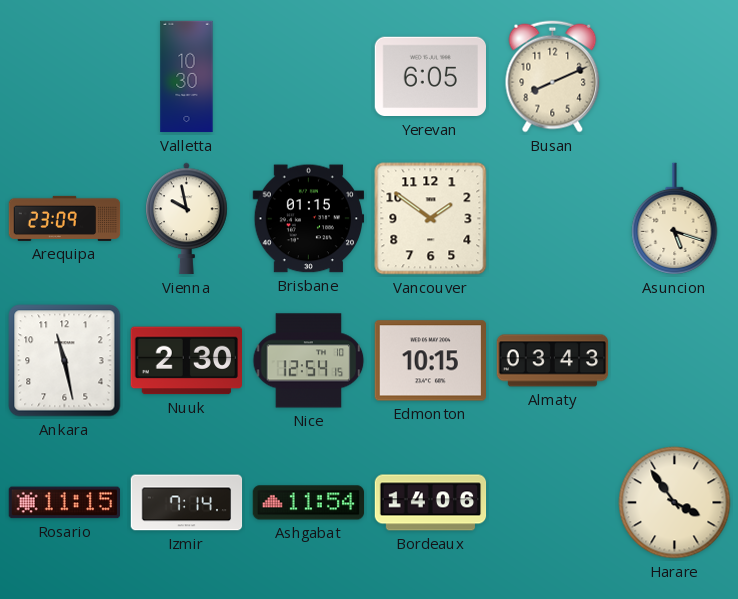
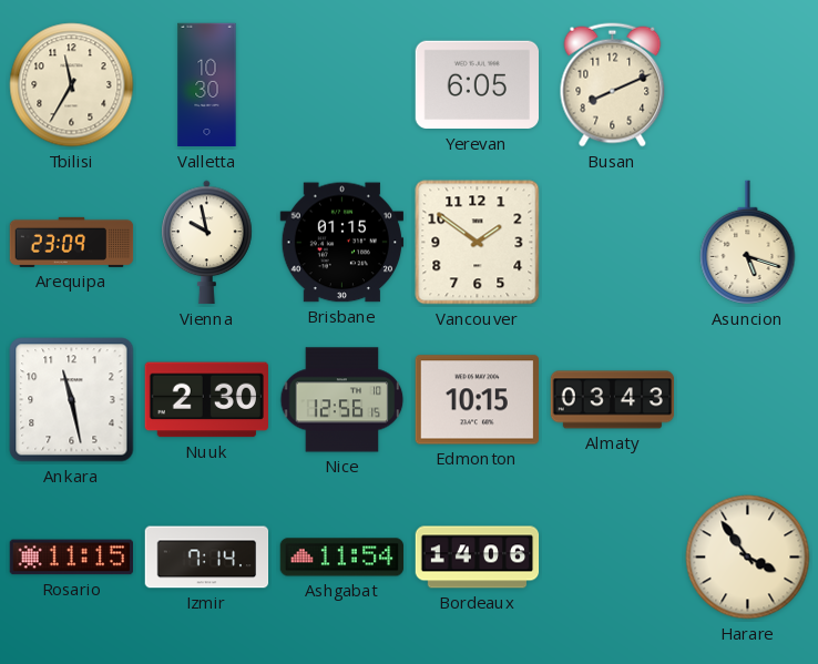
Tbilisi: none -> 11:35 (72, 85)
Nice: 12:54 -> 12:56 (342, 400)
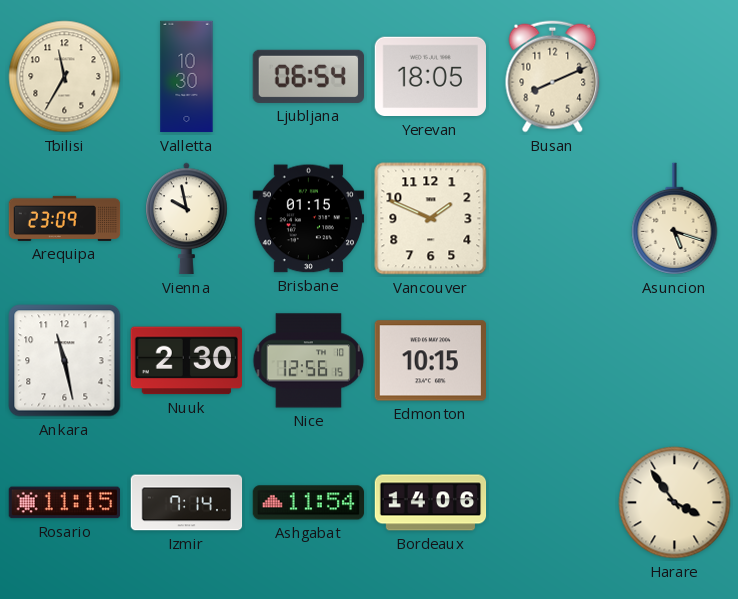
Ljubljana: none -> 06:54 (308, 76)
Yerevan: 6:05 -> 18:05 (430, 77)
Vancouver: 1:51 -> 1:49 (431, 219)
Almaty: 03:43 -> none (613, 400)
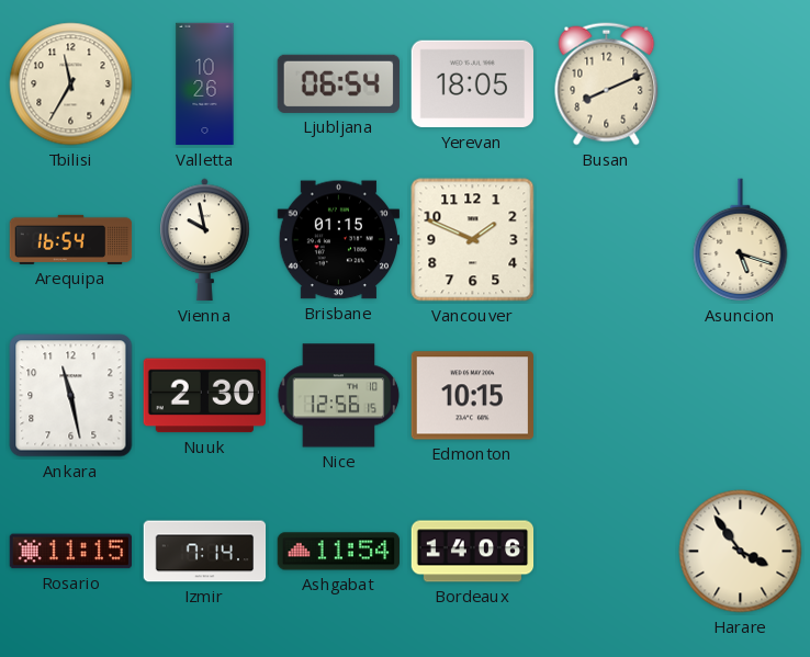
Valletta: 10:30 -> 10:26 (205, 84)
Arequipa: 23:09 -> 16:54 (71, 239)
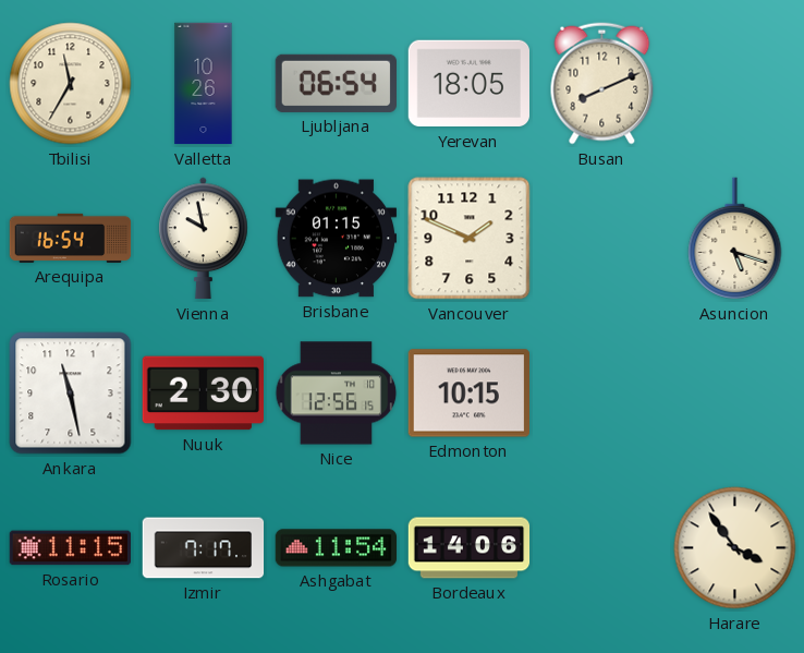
Izmir: 7:14 -> 7:17 (204, 548)
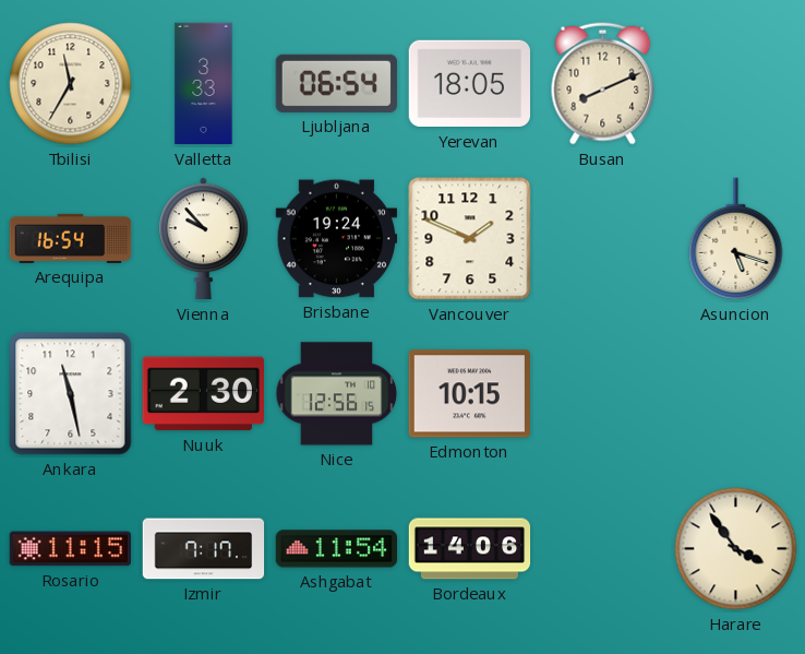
Valletta: 10:26 -> 3:33 (204, 84)
Vienna: 9:58 -> 9:53 (204, 239)
Brisbane: 01:15 -> 19:24 (337, 239)
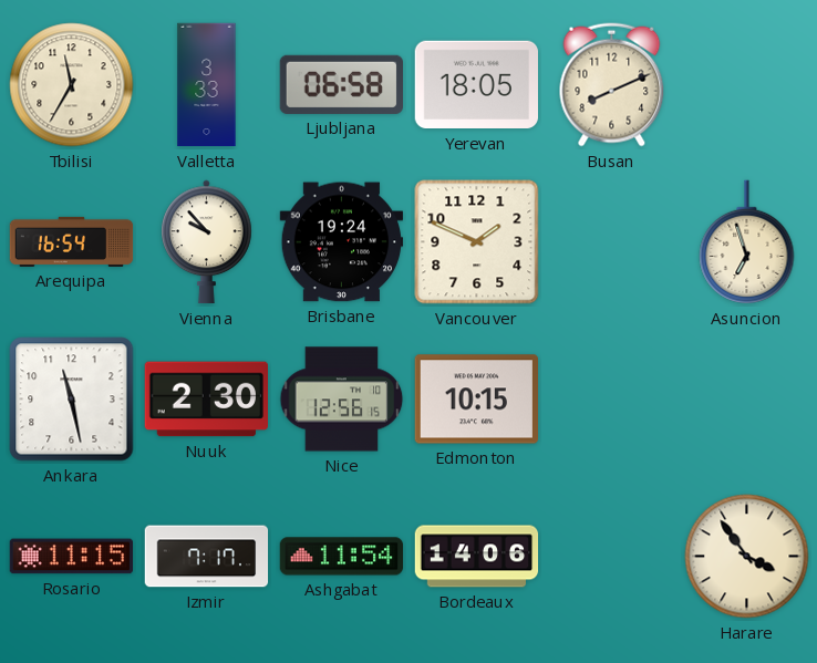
Ljubljana: 06:54 -> 06:58 (341, 84)
Asuncion: 5:18 -> 6:57 (747, 242)
